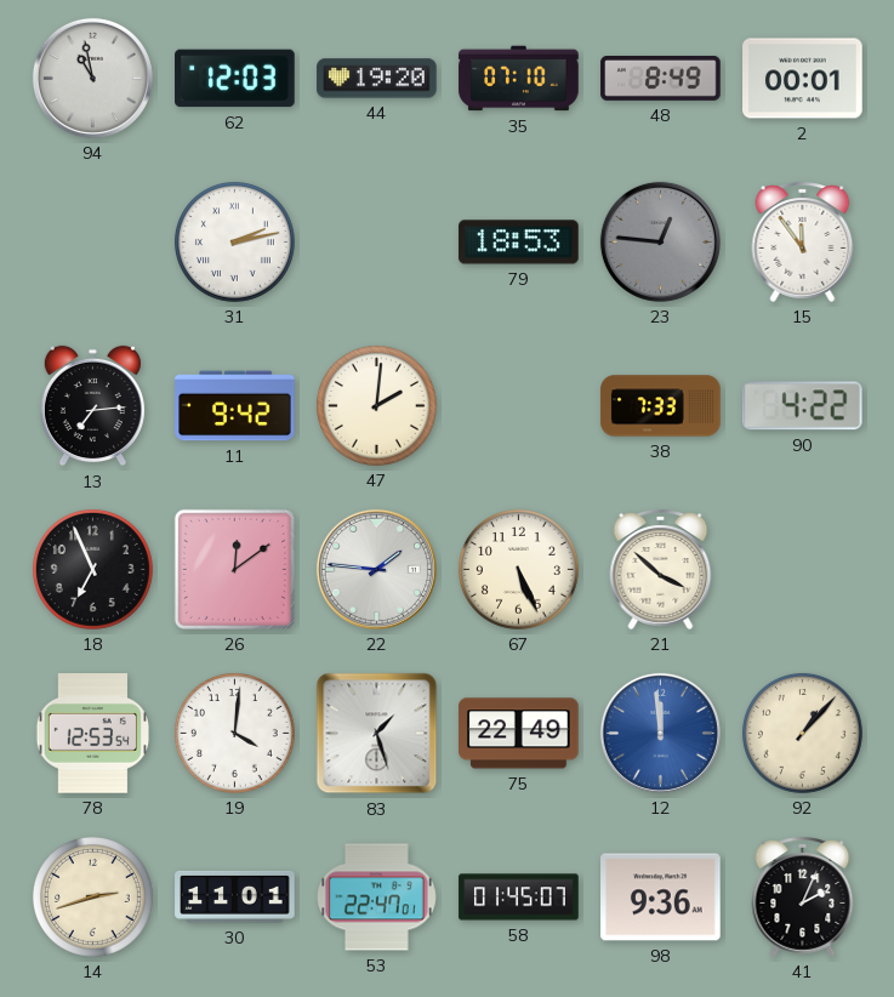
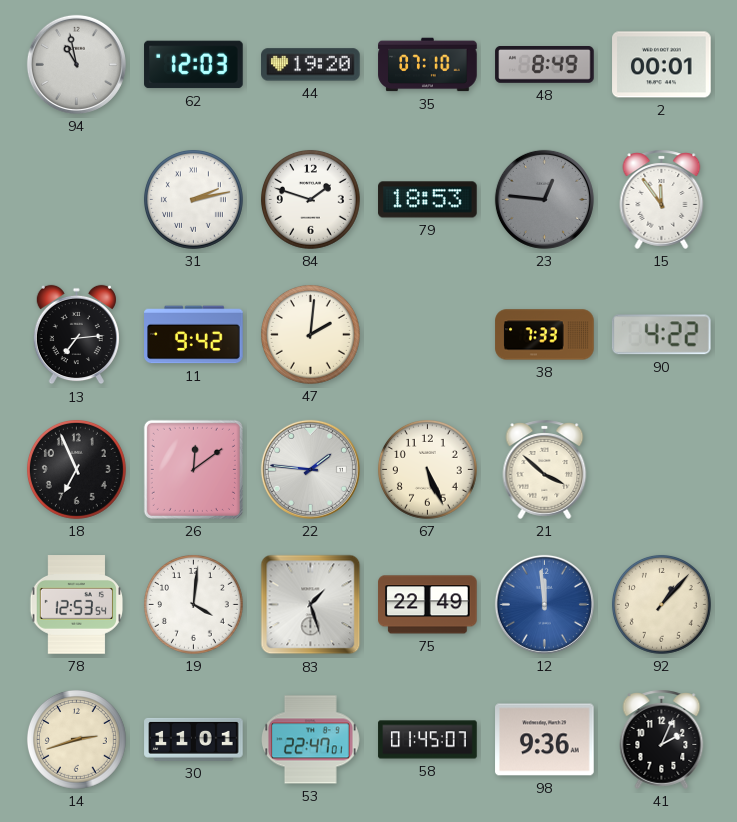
84: none -> 1:48 (310, 199)
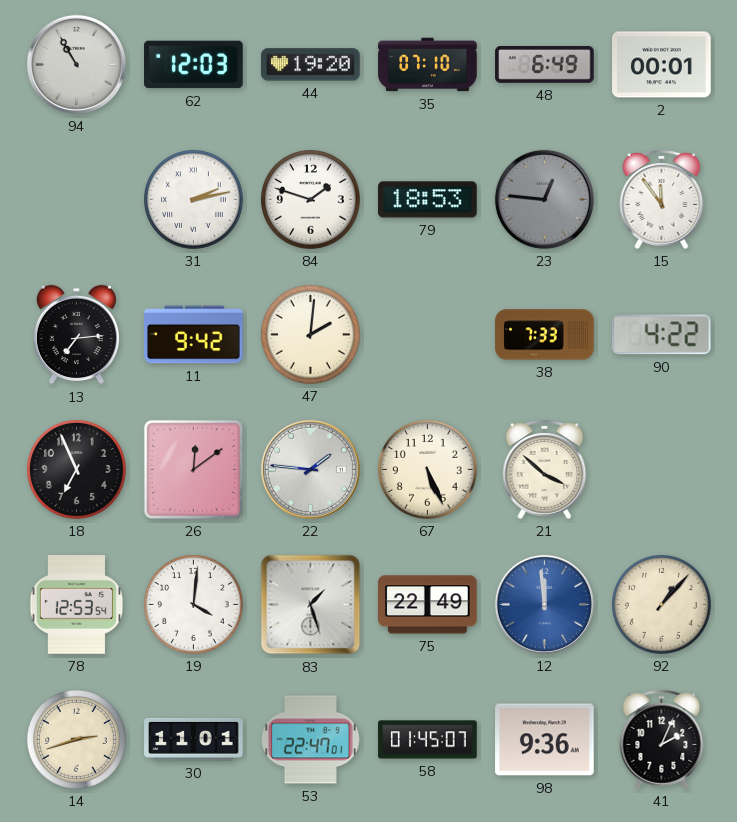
94: 10:58 -> 10:55 (76, 64)
48: 8:49 -> 6:49 (545, 65)
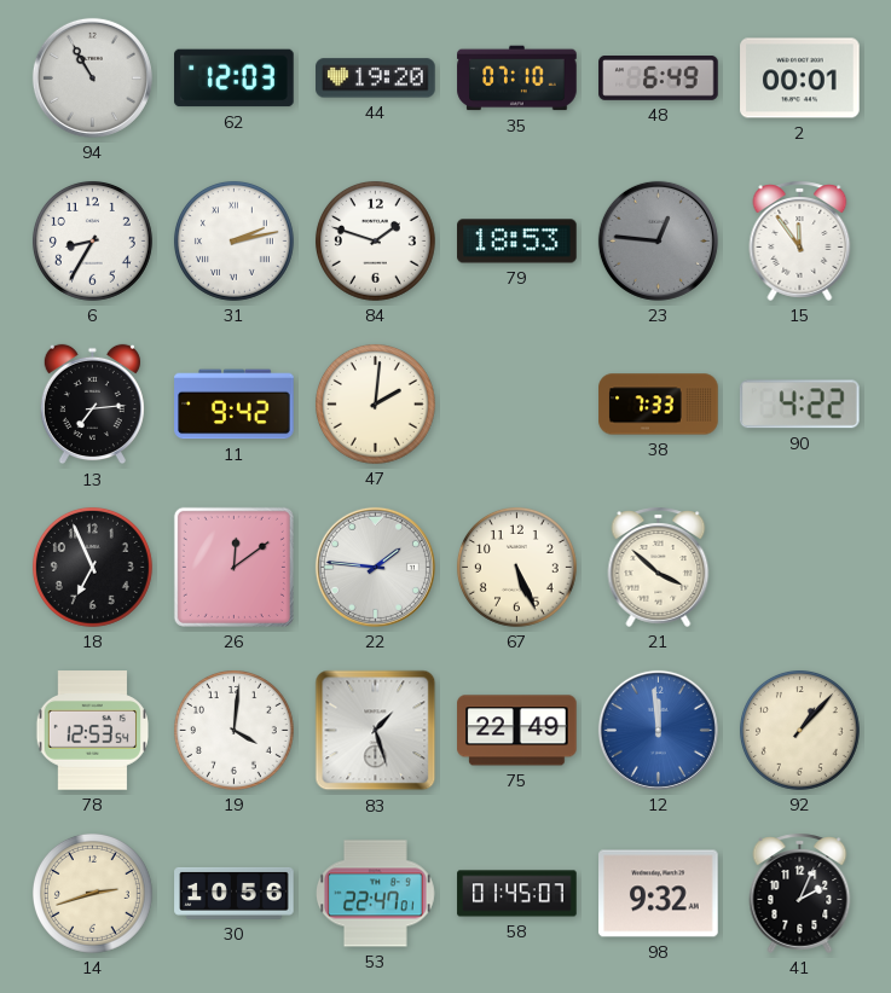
6: none -> 8:35 (92, 240)
30: 11:01 -> 10:56 (235, 893)
98: 9:36 -> 9:32 (659, 894)
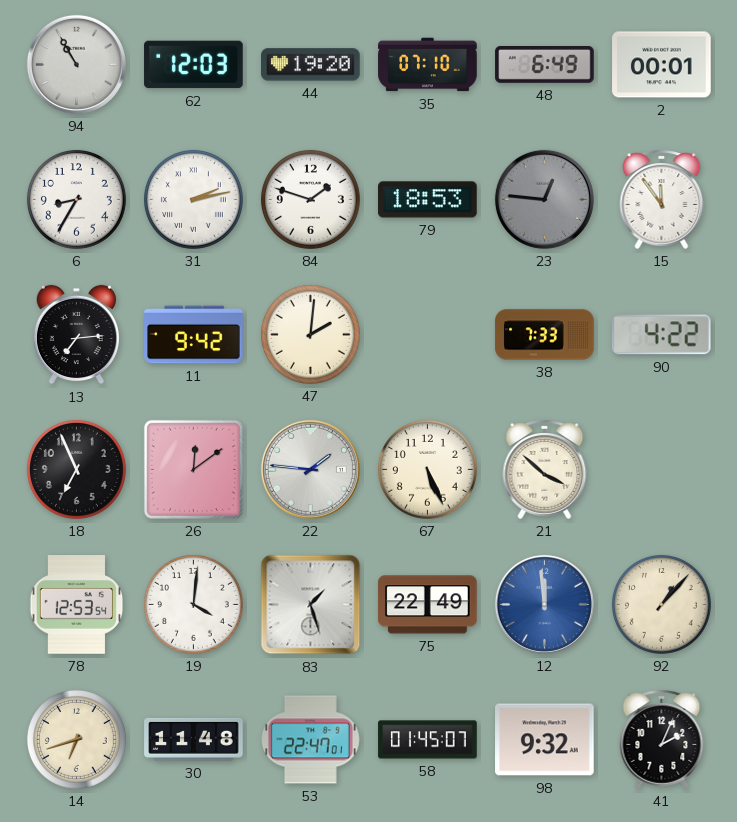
14: 2:42 -> 6:42 (76, 739)
30: 10:56 -> 11:48 (194, 739)
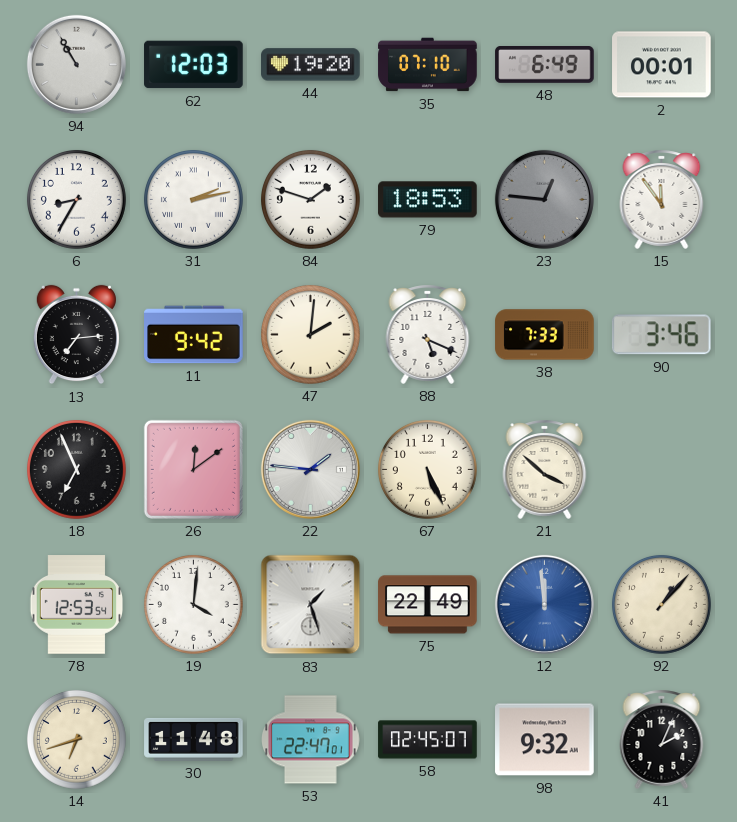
88: none -> 5:19 (428, 334)
90: 4:22 -> 3:46 (661, 335)
58: 01:45 -> 02:45 (428, 740)
